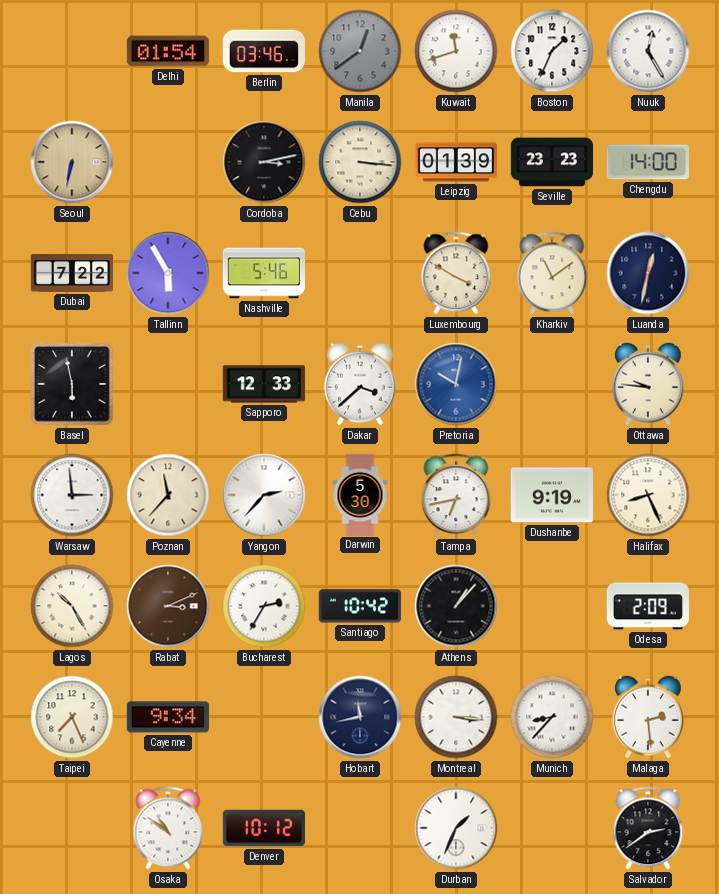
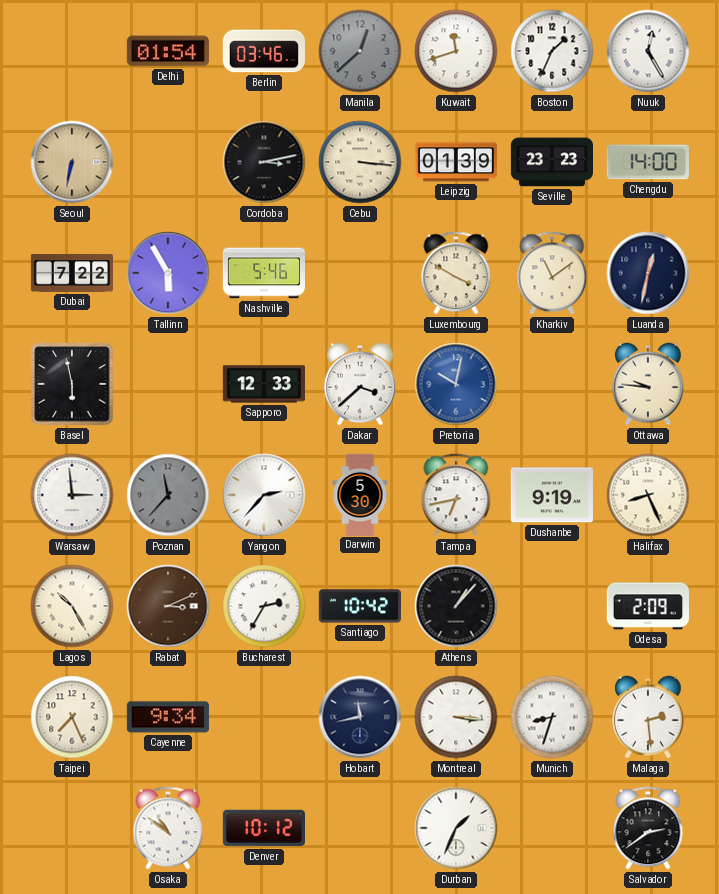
Manila: 12:39 -> 12:38 (360, 51)
Poznan dial: cream -> grey (168, 495)
Munich: 8:37 -> 8:33 (552, 717)
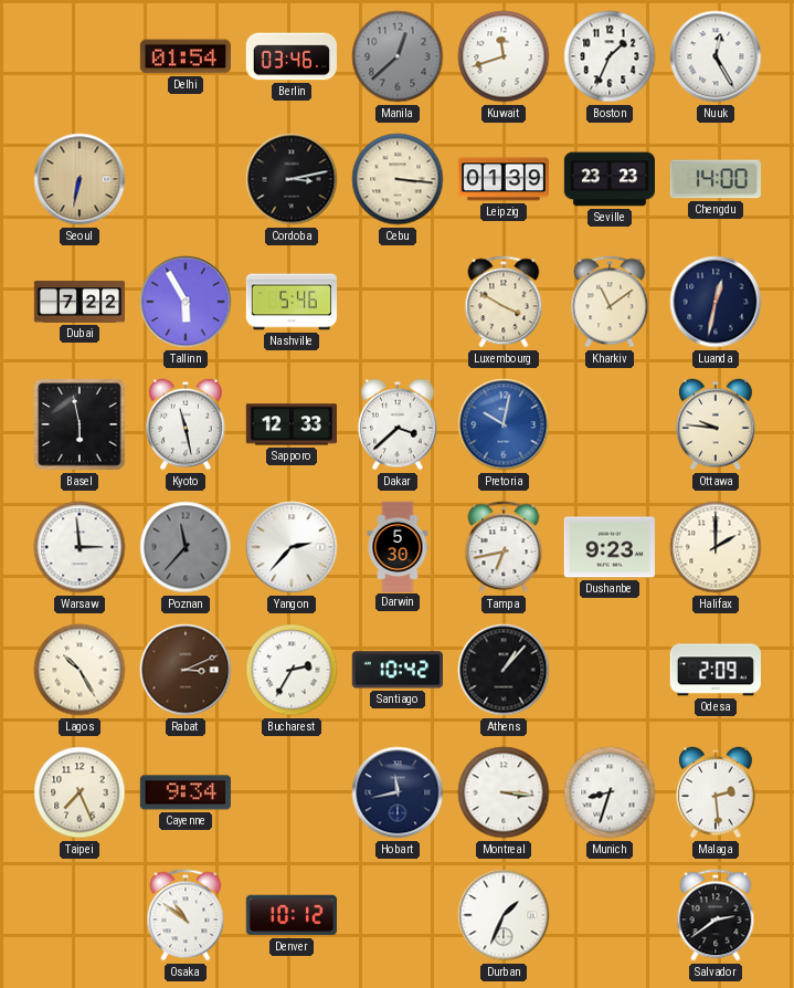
Kyoto: none -> 11:28 (186, 424)
Dushanbe: 9:19 -> 9:23 (610, 547)
Halifax: 8:26 -> 2:00 (716, 547)
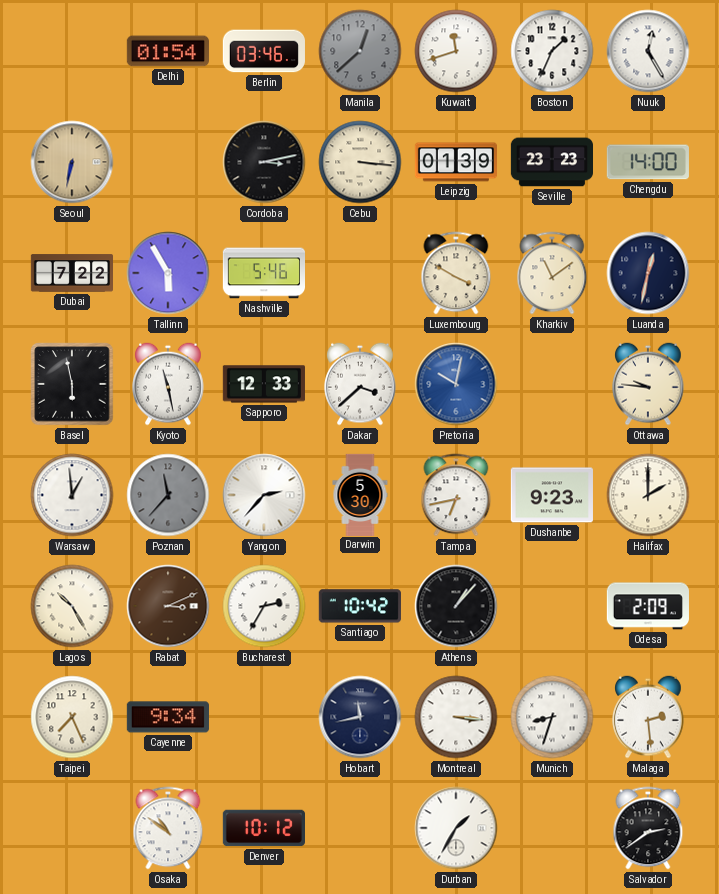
Warsaw: 2:59 -> 12:59 (72, 495)
Durban: 1:34 -> 1:35 (456, 828)
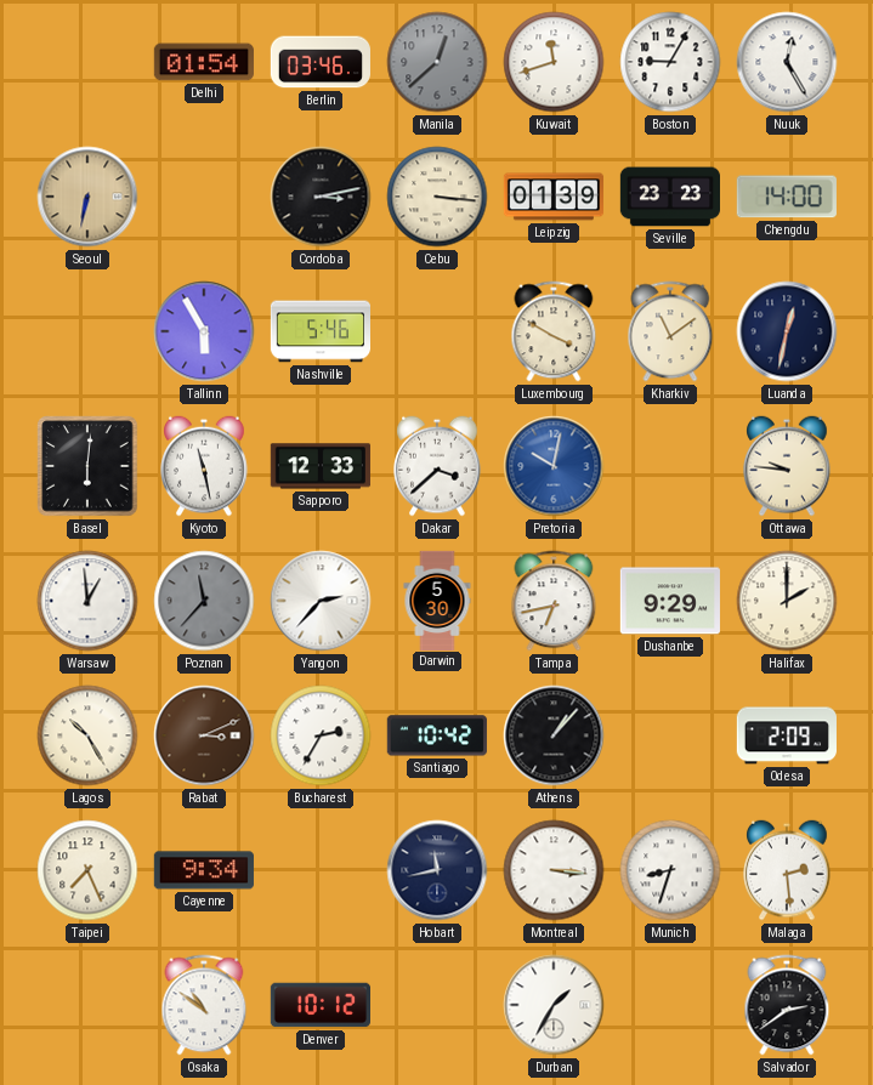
Boston: 1:34 -> 9:05 (670, 62)
Dubai: 7:22 -> none (71, 273)
Basel: 5:58 -> 6:01 (87, 466)
Dushanbe: 9:23 -> 9:29 (670, 601)
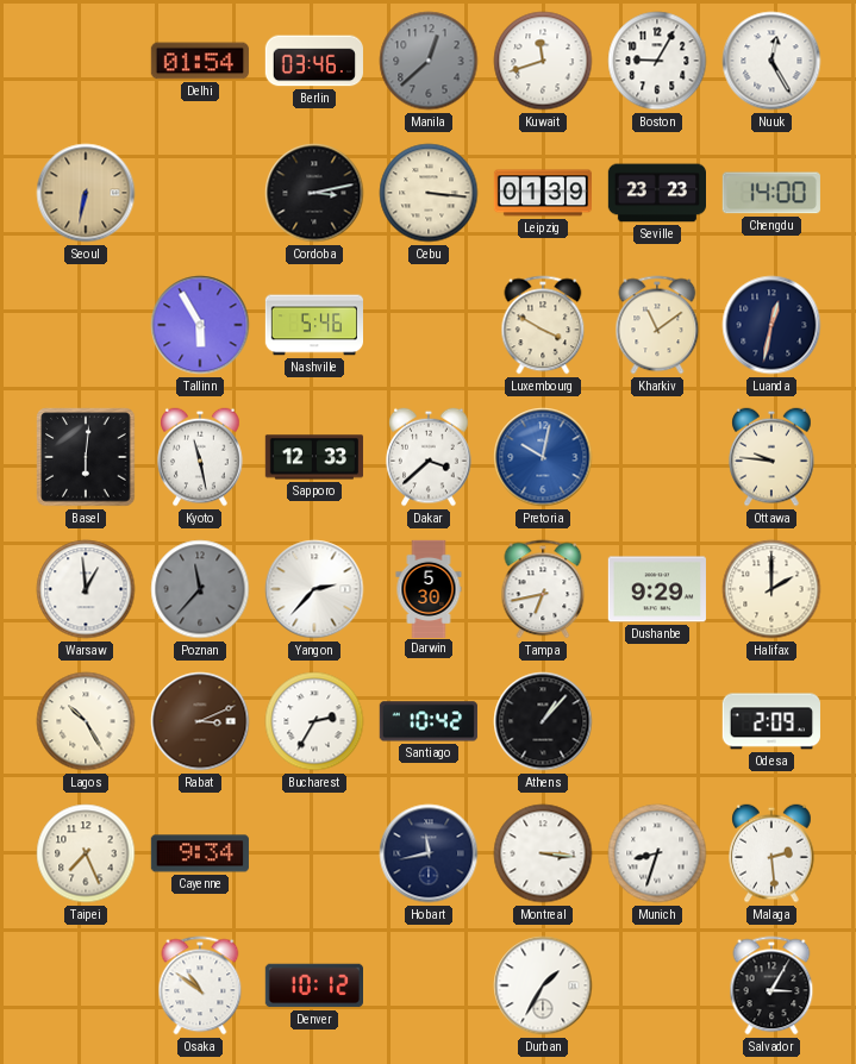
Salvador: 2:39 -> 3:05 (771, 985)
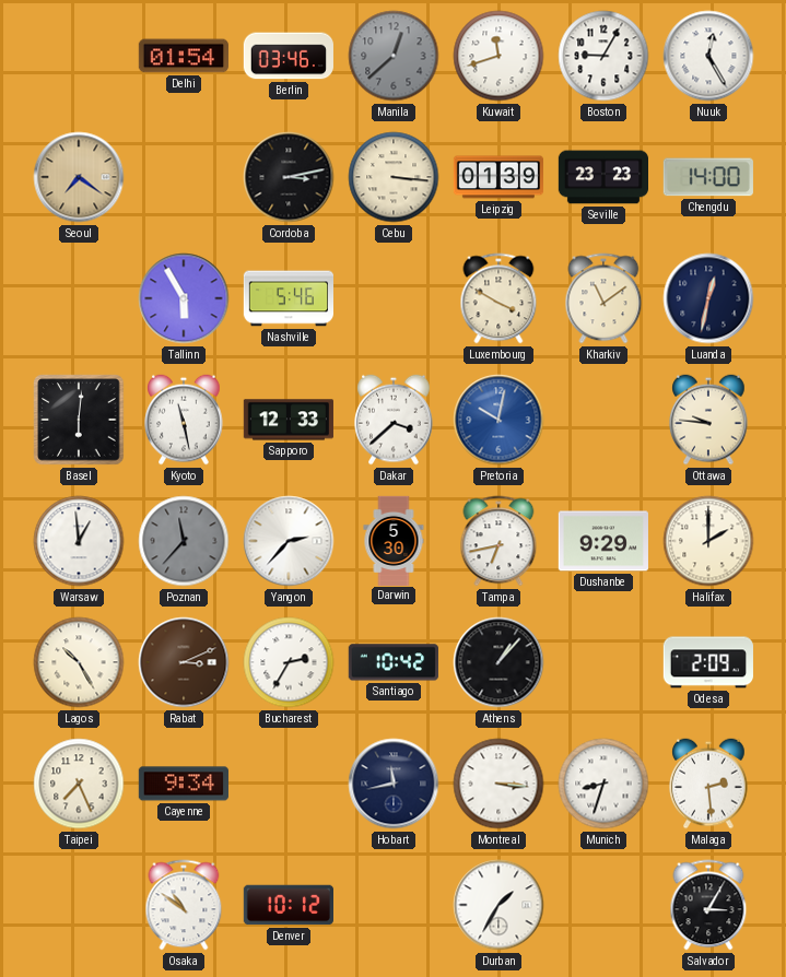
Seoul: 6:32 -> 7:21 (79, 177)
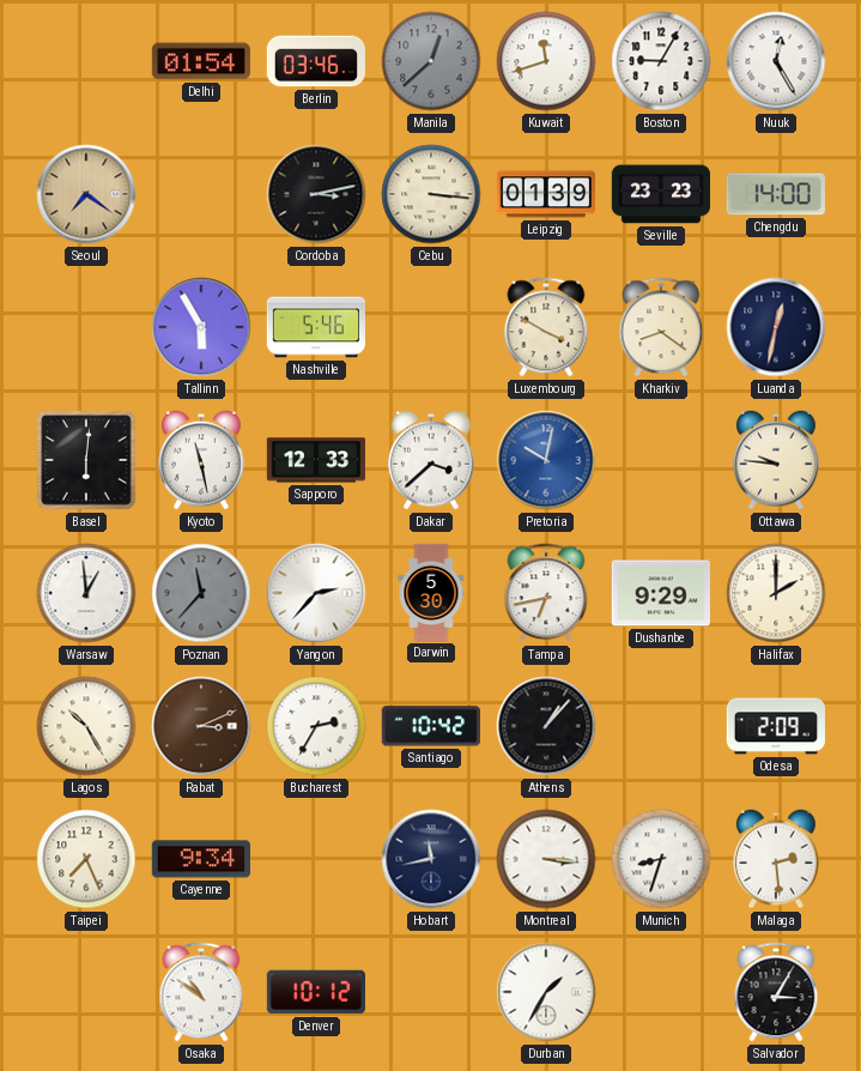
Kharkiv: 11:09 -> 8:21 (661, 327)
